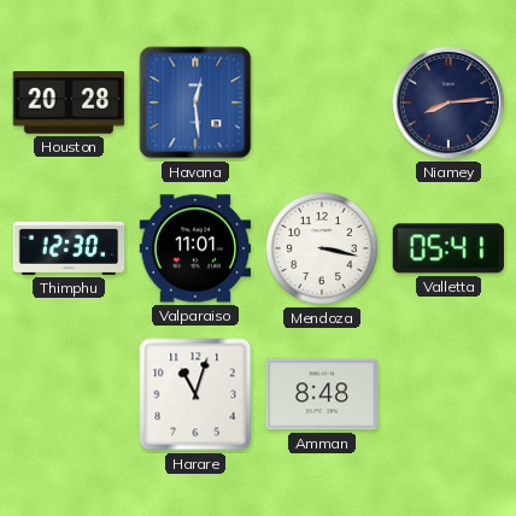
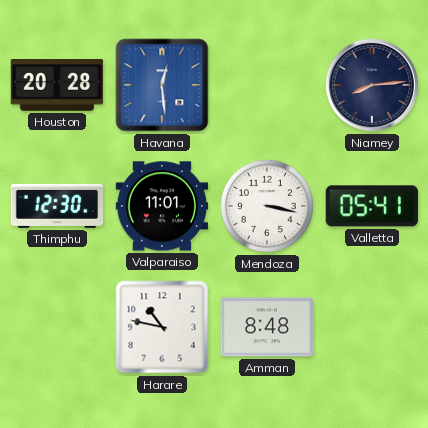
Harare: 11:03 -> 10:47 (162, 327)
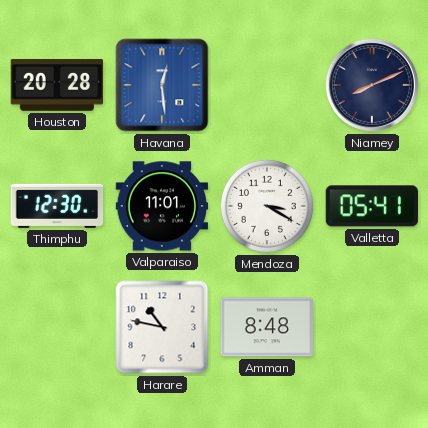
Niamey: 8:14 -> 8:11 (372, 85)
Mendoza: 3:17 -> 3:20 (267, 206)
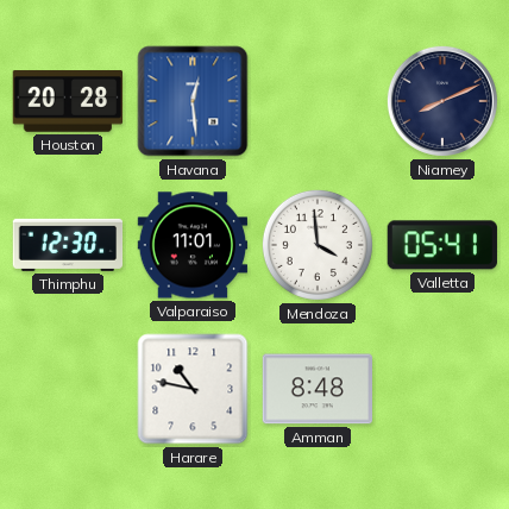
Mendoza: 3:20 -> 3:59 (318, 245)
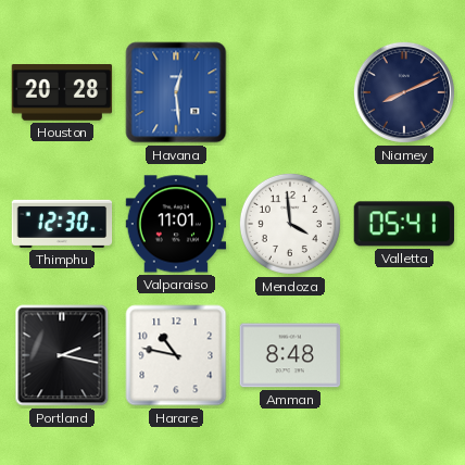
Portland: none -> 2:17 (62, 355)
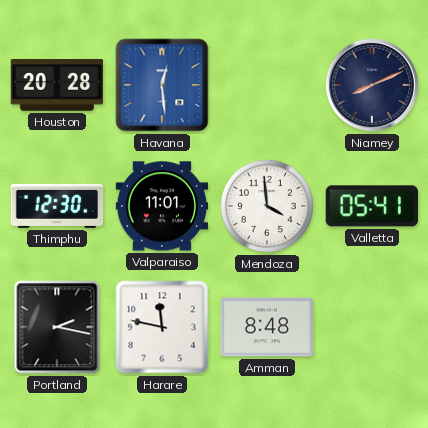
Harare: 10:47 -> 11:47 (162, 327)
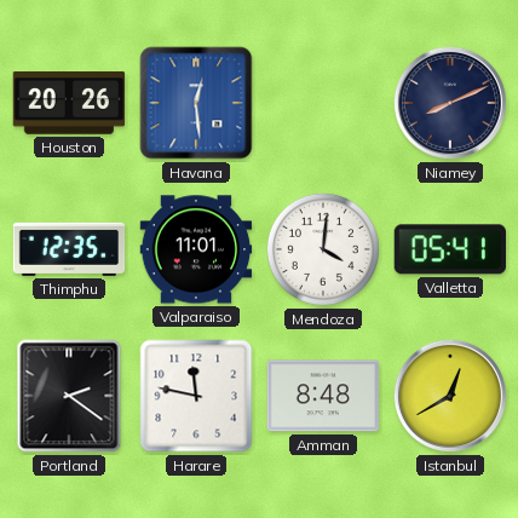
Houston: 20:28 -> 20:26 (69, 103)
Thimphu: 12:30 -> 12:35 (69, 249)
Mendoza: 3:59 -> 4:01 (323, 249)
Portland: 2:17 -> 2:21 (69, 396)
Istanbul: none -> 12:40 (450, 396)
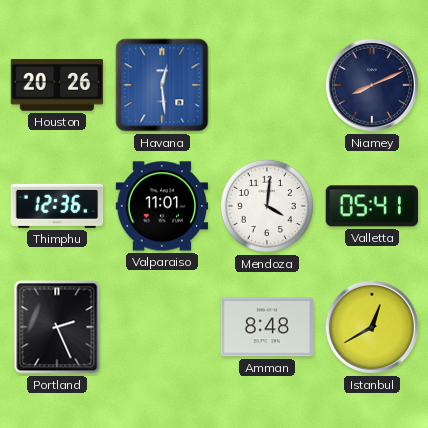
Thimphu: 12:35 -> 12:36 (57, 206)
Portland: 2:21 -> 2:26 (57, 327)
Harare: 11:47 -> none (196, 396)
